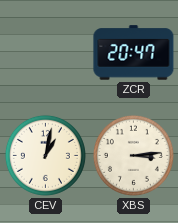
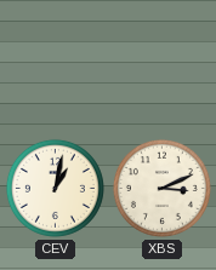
ZCR: 20:47 -> none (134, 53)
XBS: 3:14 -> 3:11 (161, 188)
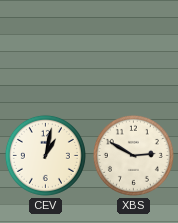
XBS: 3:11 -> 2:50 (133, 155)
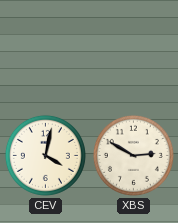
CEV: 1:02 -> 4:02 (45, 155)
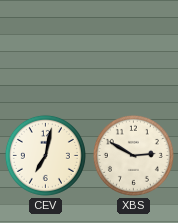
CEV: 4:02 -> 7:02 (45, 155)
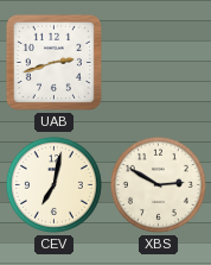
UAB: none -> 2:42 (53, 62)
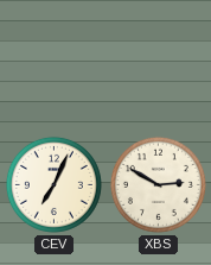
UAB: 2:42 -> none (53, 62)
CEV: 7:02 -> 7:04 (53, 184)
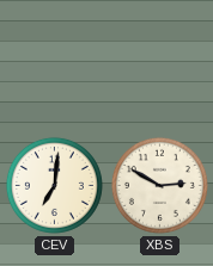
CEV: 7:04 -> 7:01 (54, 185)
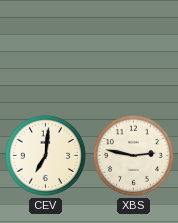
XBS: 2:50 -> 2:47 (133, 155)
